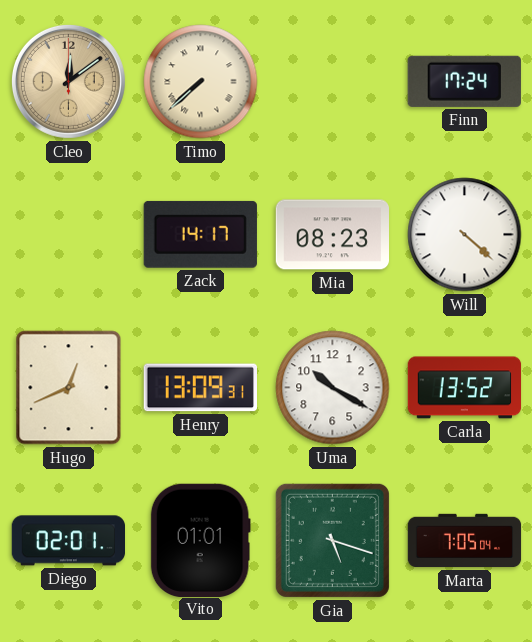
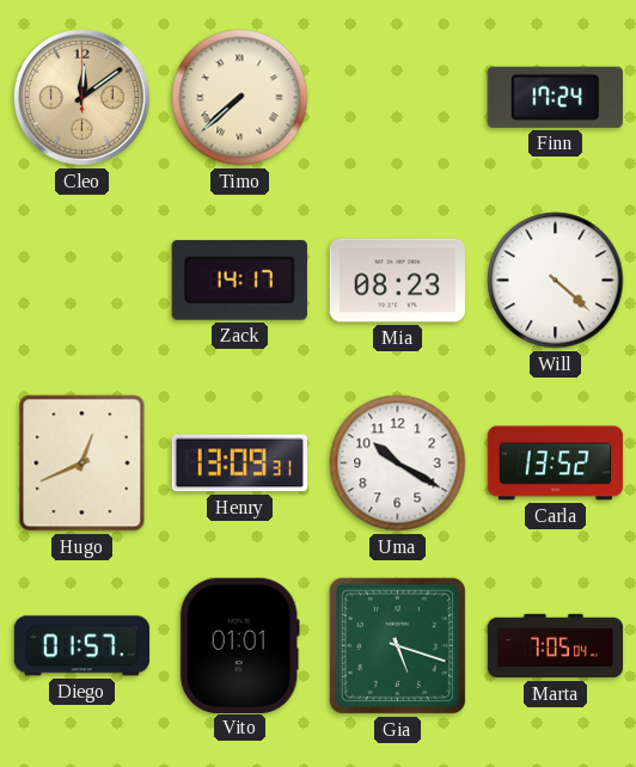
Diego: 02:01 -> 01:57 (81, 646)
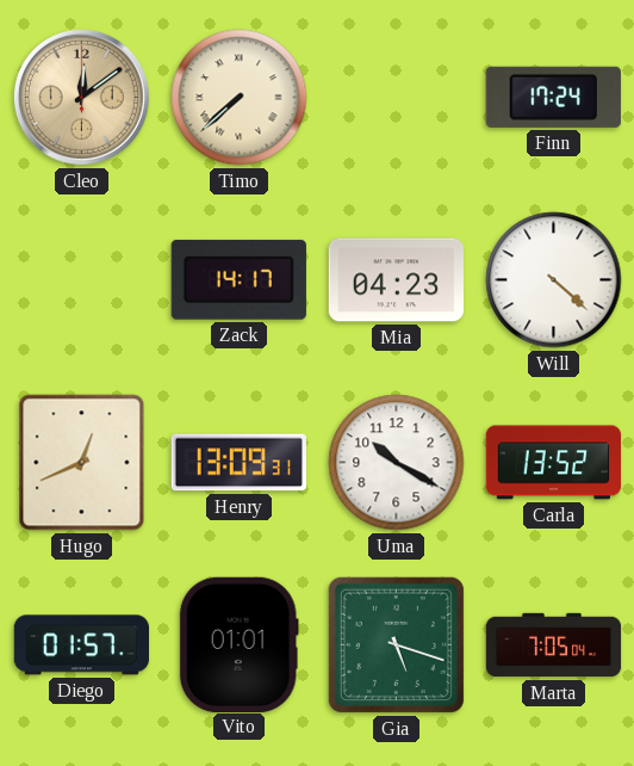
Mia: 08:23 -> 04:23 (397, 280)
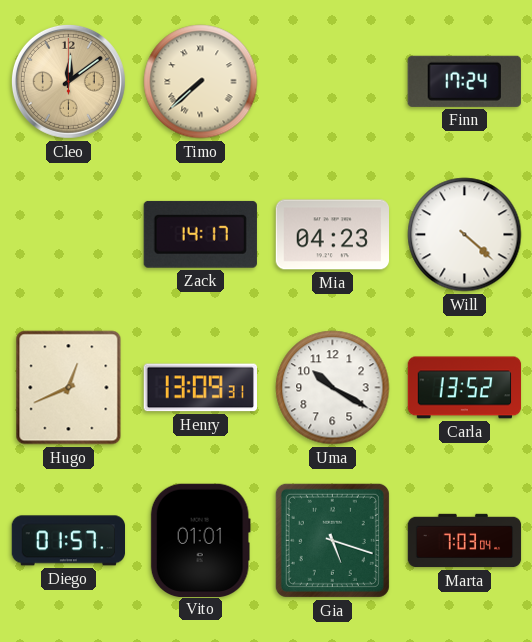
Marta: 7:05 -> 7:03 (465, 541)
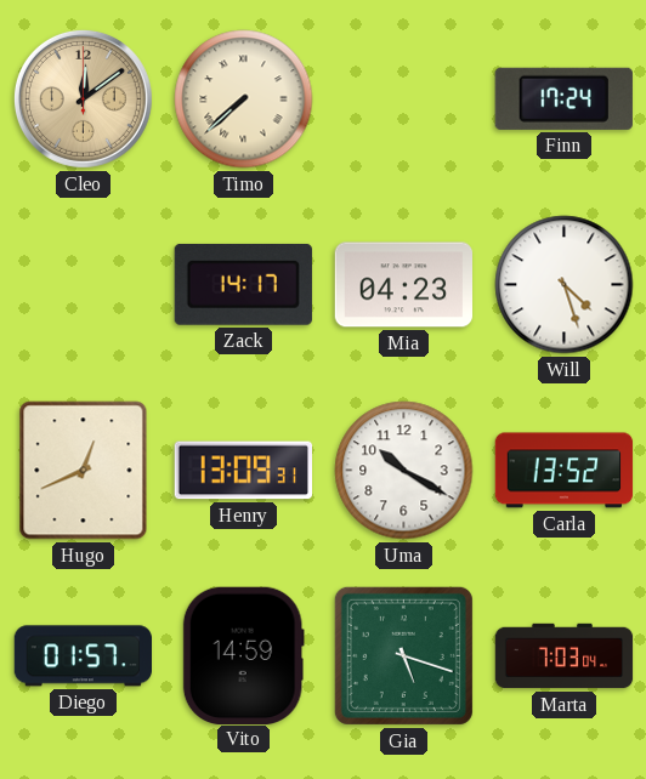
Will: 4:22 -> 4:27 (565, 285)
Vito: 01:01 -> 14:59 (243, 655)
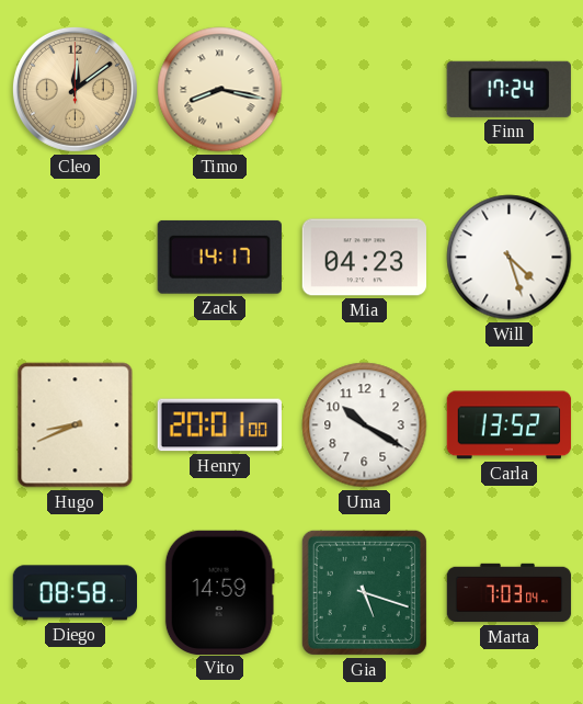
Timo: 7:38 -> 8:17 (220, 90)
Hugo: 12:41 -> 8:41 (76, 425)
Henry: 13:09 -> 20:01 (219, 425)
Diego: 01:57 -> 08:58 (75, 593)
